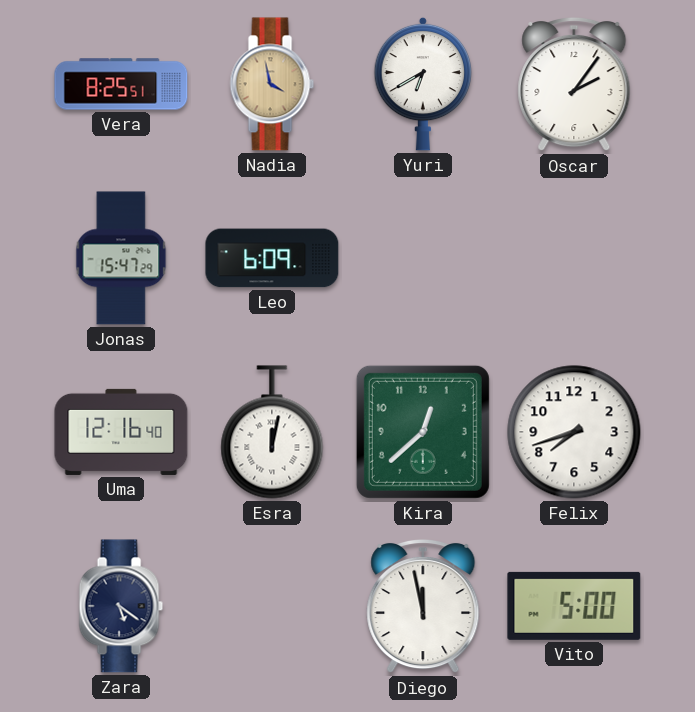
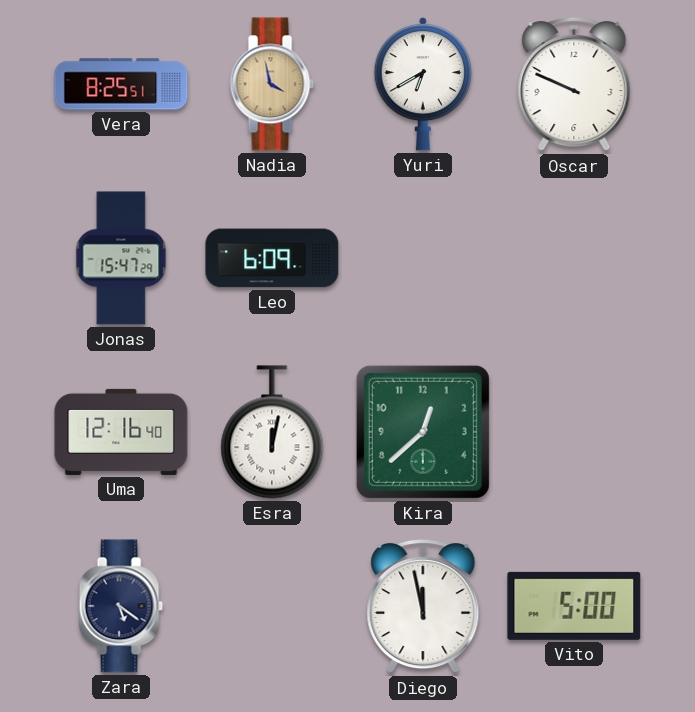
Oscar: 2:06 -> 9:49 (574, 84)
Felix: 7:42 -> none (574, 432)
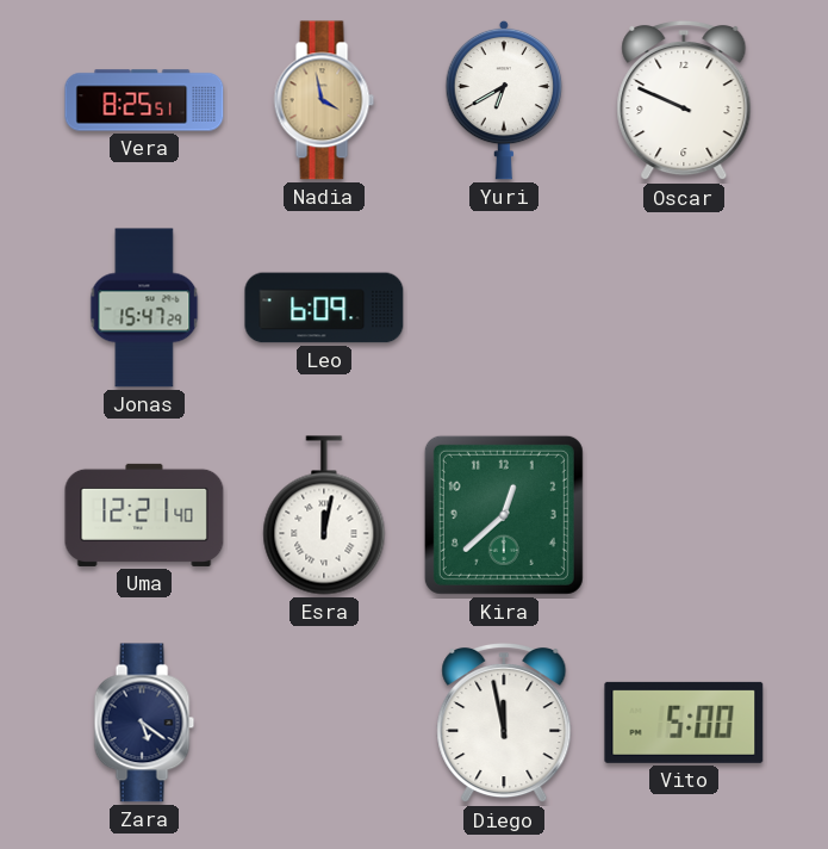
Uma: 12:16 -> 12:21 (144, 515)
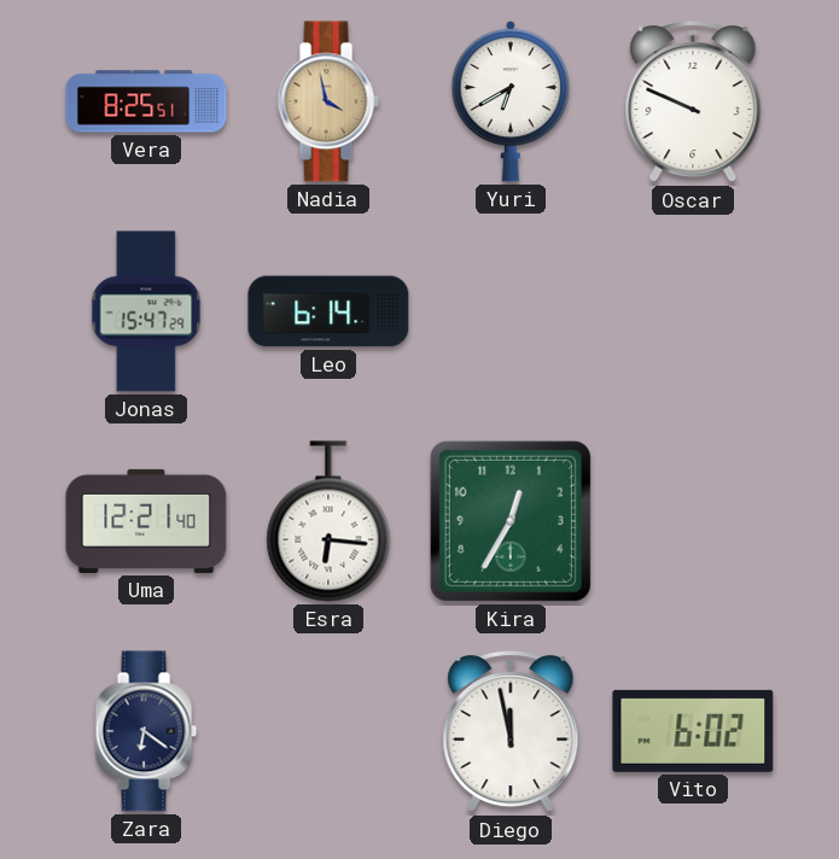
Leo: 6:09 -> 6:14 (328, 311)
Esra: 12:02 -> 6:16 (328, 521)
Kira: 12:38 -> 12:35 (511, 521)
Zara: 5:21 -> 6:21 (146, 731)
Vito: 5:00 -> 6:02 (693, 731)
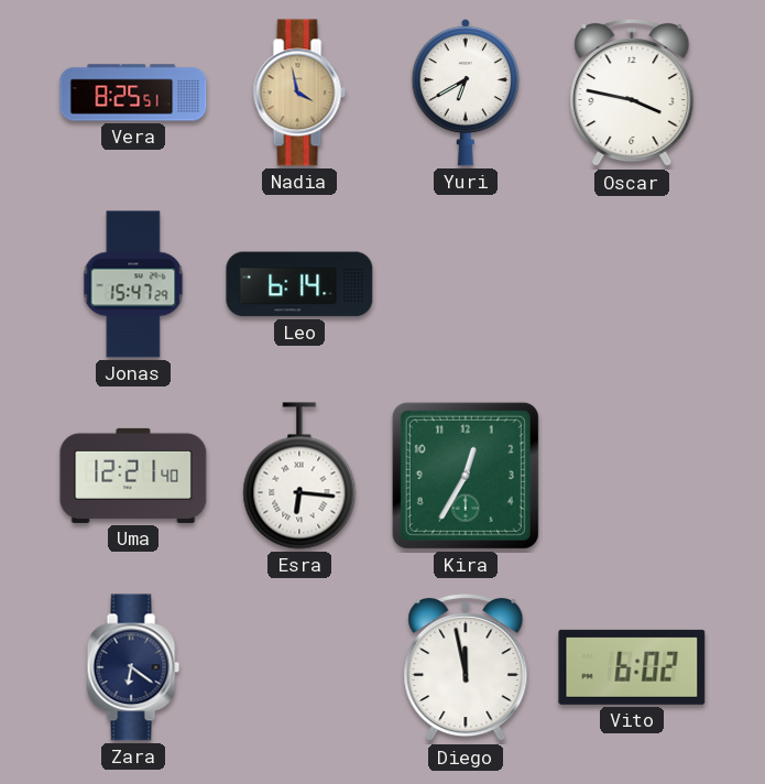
Oscar: 9:49 -> 3:47 (632, 92)
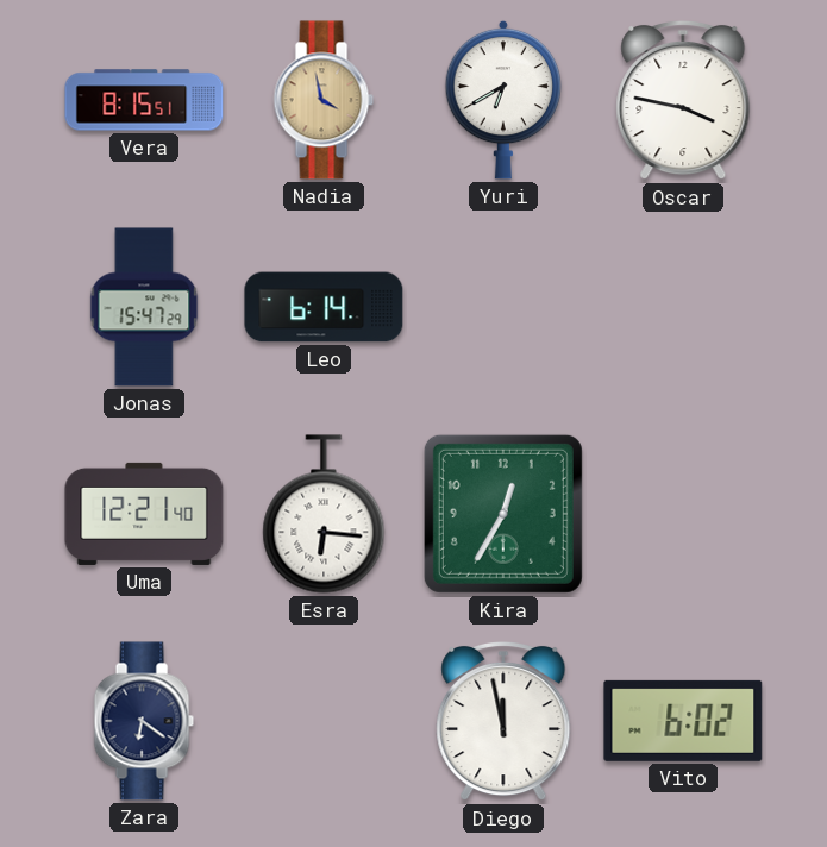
Vera: 8:25 -> 8:15 (144, 100)
